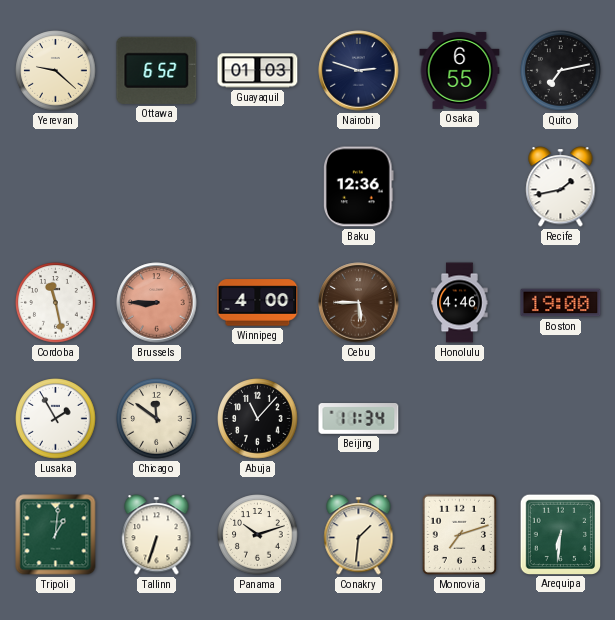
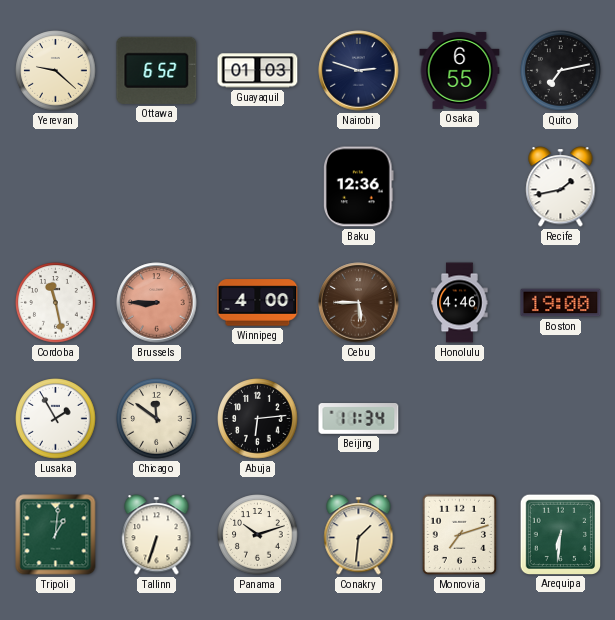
Abuja: 11:07 -> 6:14 (258, 419)
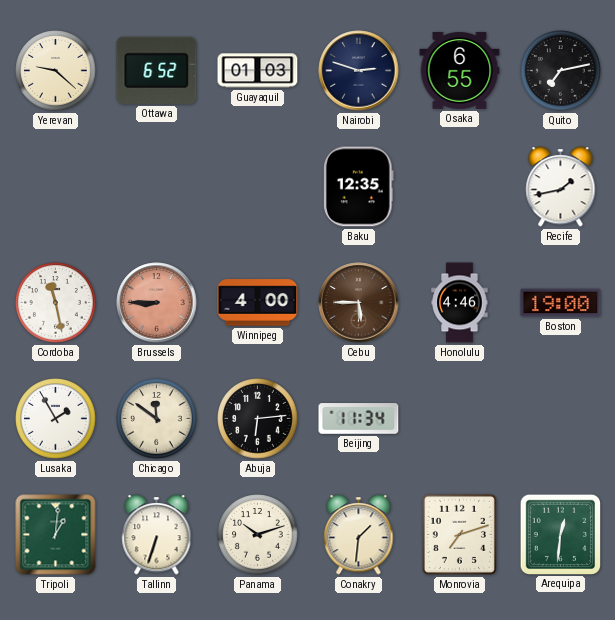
Baku: 12:36 -> 12:35 (359, 187)
Arequipa: 6:31 -> 12:31 (560, 534)
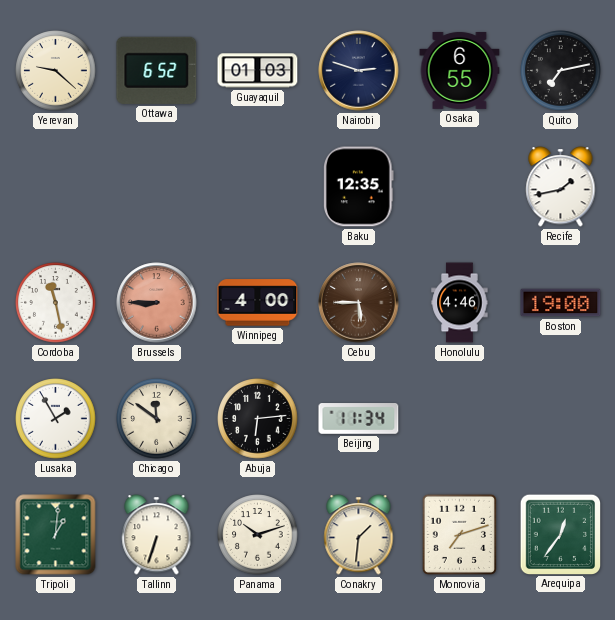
Arequipa: 12:31 -> 12:36 (560, 534)
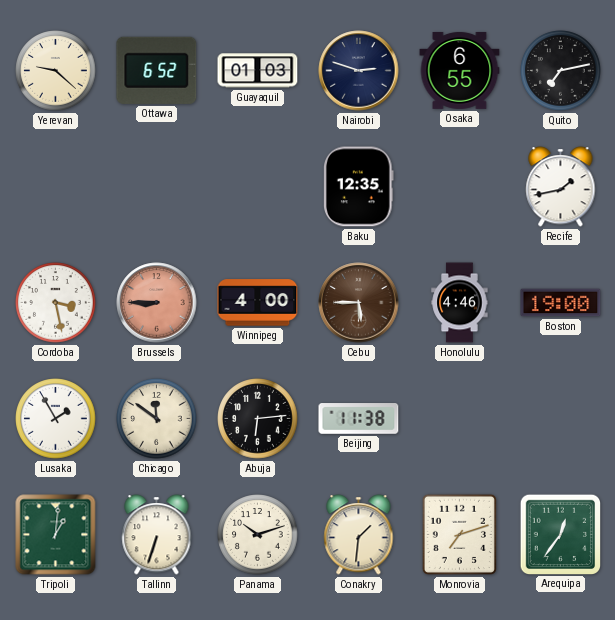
Cordoba: 11:28 -> 3:28 (56, 303)
Beijing: 11:34 -> 11:38 (359, 419)
